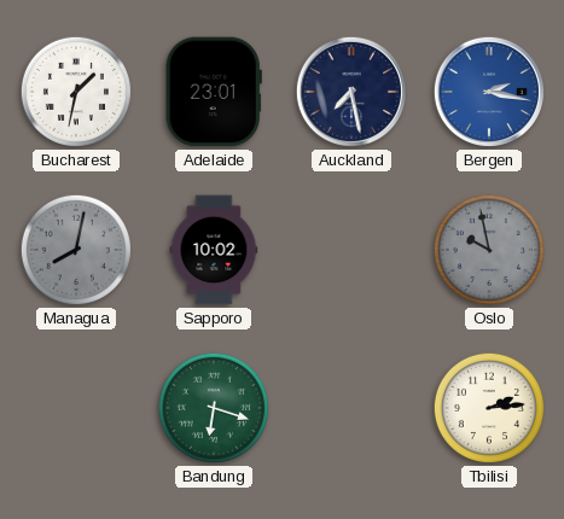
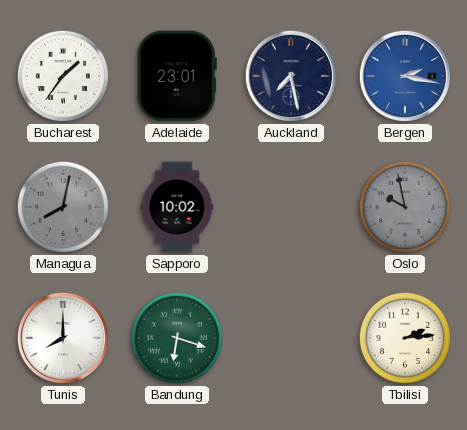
Bucharest: 1:32 -> 1:36 (63, 76)
Tunis: none -> 8:00 (63, 338)
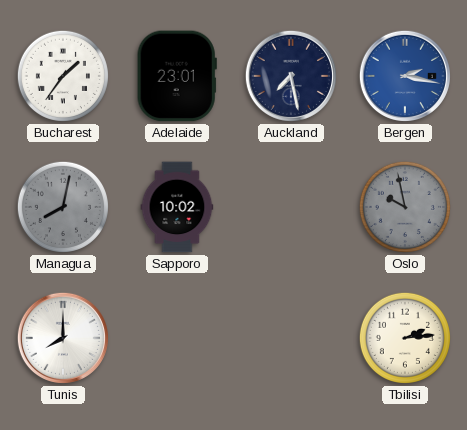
Bandung: 6:18 -> none (177, 338)
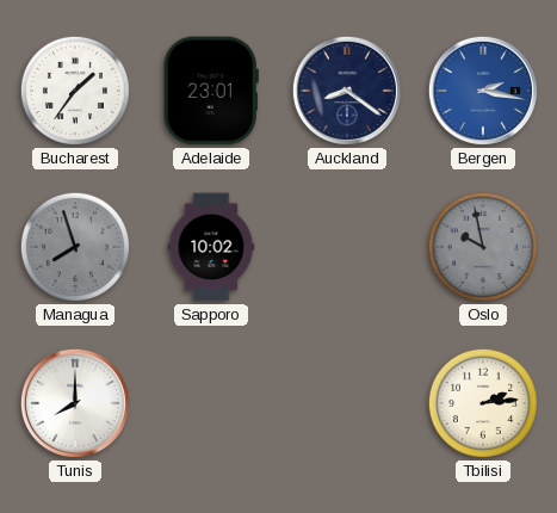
Auckland: 7:28 -> 8:21 (347, 91)
Managua: 8:02 -> 7:57 (75, 247)
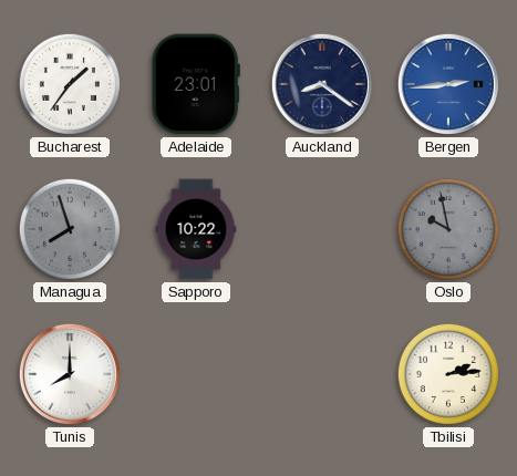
Bergen: 2:17 -> 2:44 (448, 84)
Sapporo: 10:02 -> 10:22 (196, 229)
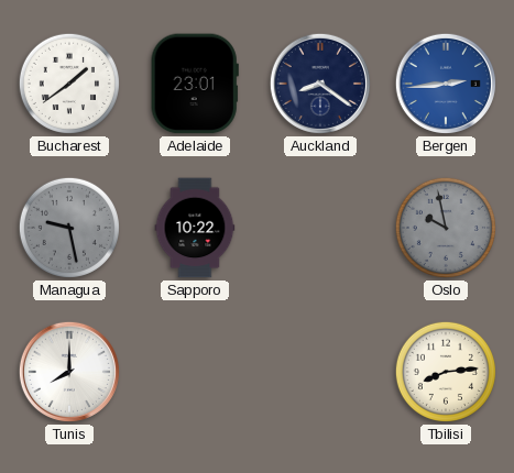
Bucharest: 1:36 -> 1:39 (69, 84)
Managua: 7:57 -> 9:28 (69, 228)
Tbilisi: 2:14 -> 8:14 (446, 372)
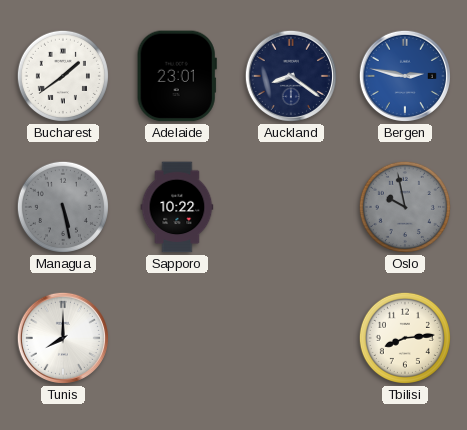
Bergen: 2:44 -> 2:47 (405, 76)
Managua: 9:28 -> 5:28 (63, 207)
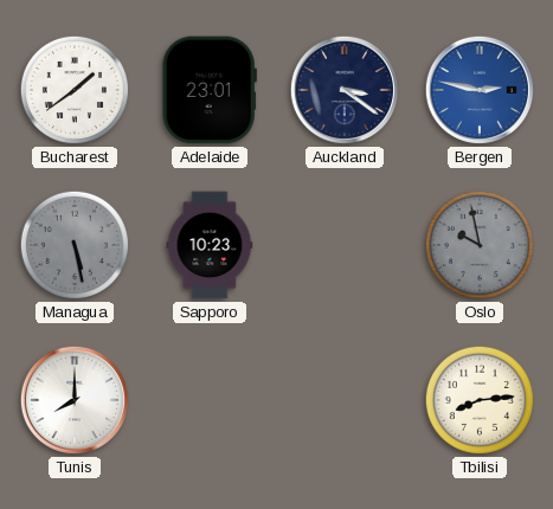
Auckland: 8:21 -> 3:21 (345, 90)
Sapporo: 10:22 -> 10:23 (210, 245)
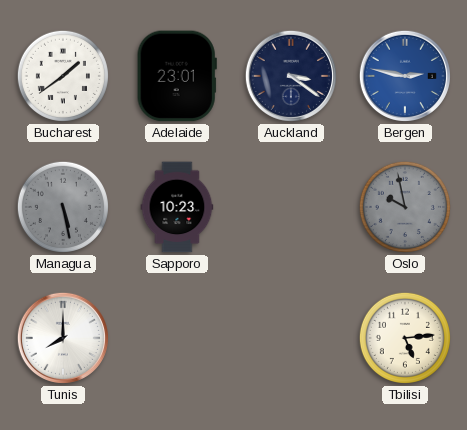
Tbilisi: 8:14 -> 5:14 (405, 338)
